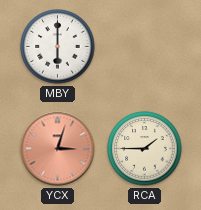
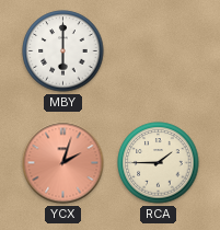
YCX: 3:03 -> 2:03 (63, 163)
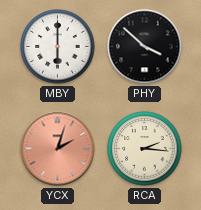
PHY: none -> 3:52 (145, 47)
RCA: 1:45 -> 2:16 (145, 149)
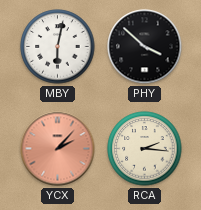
MBY: 6:00 -> 6:02 (58, 47)
YCX: 2:03 -> 2:07 (58, 149)
